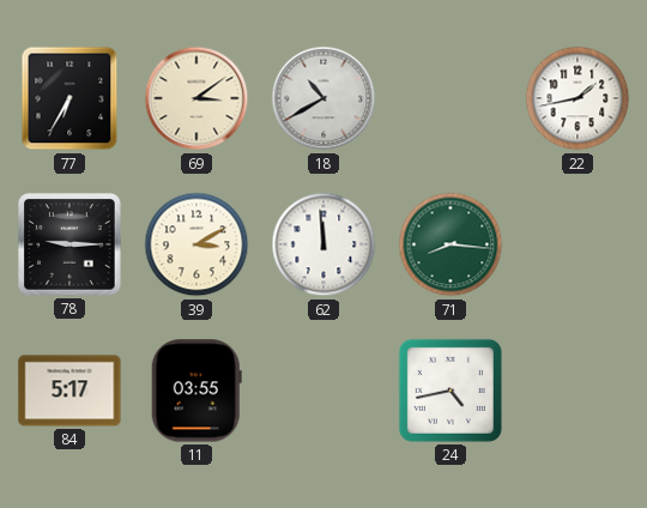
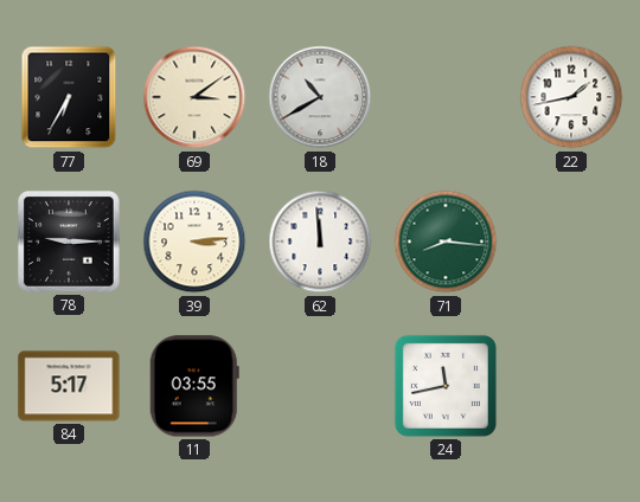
39: 3:10 -> 3:14 (194, 242)
24: 4:43 -> 11:43 (446, 386)
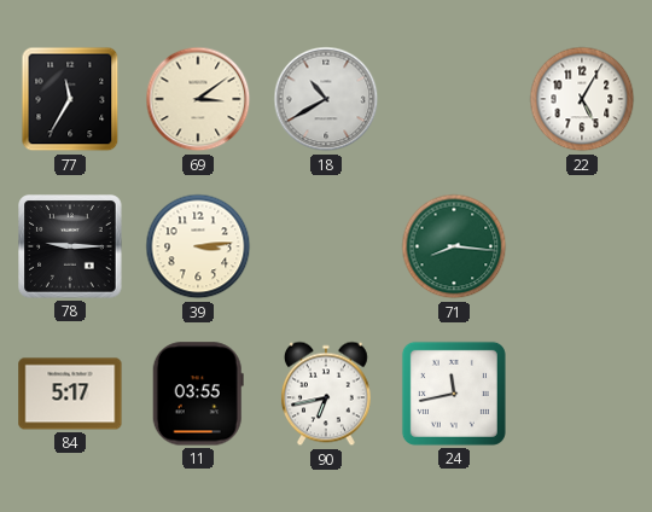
77: 6:35 -> 11:35 (70, 99)
22: 1:43 -> 5:05 (582, 99)
62: 11:59 -> none (320, 242)
90: none -> 6:43 (326, 394)
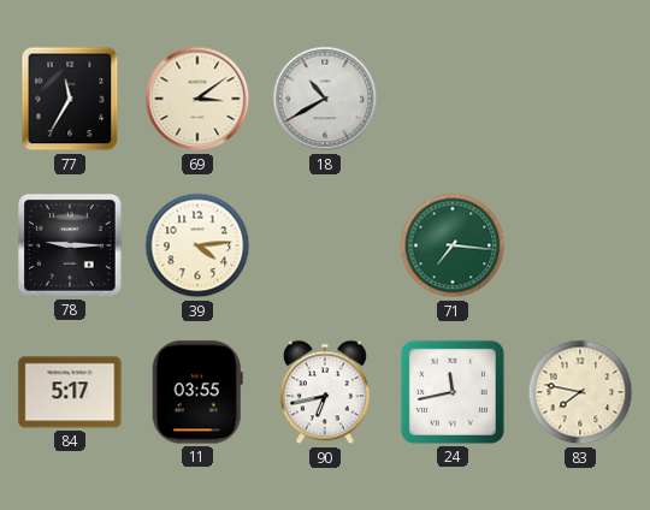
22: 5:05 -> none (582, 99)
39: 3:14 -> 4:14 (197, 245)
71: 8:16 -> 7:16 (453, 245)
83: none -> 7:47 (580, 392)
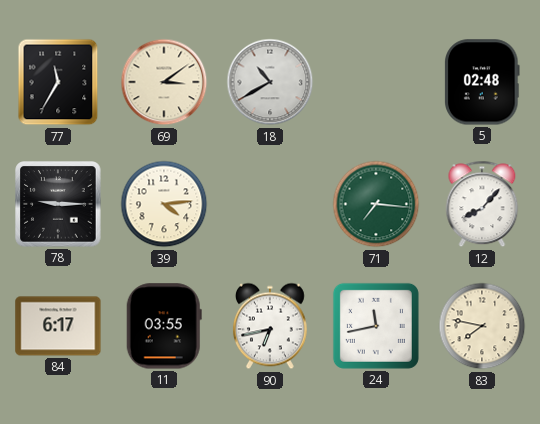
5: none -> 02:48 (482, 82)
12: none -> 8:07 (482, 204)
84: 5:17 -> 6:17 (58, 326)
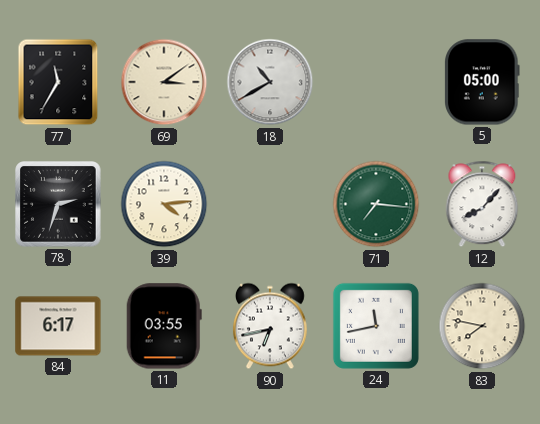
5: 02:48 -> 05:00 (482, 82)
78: 9:15 -> 2:33 (58, 204)
